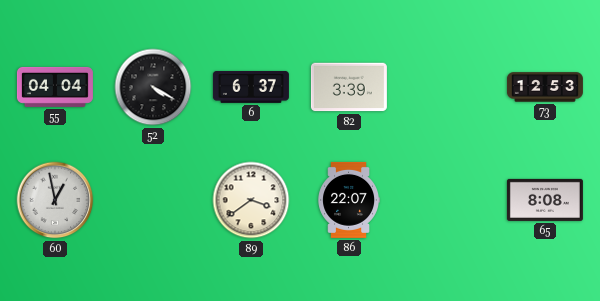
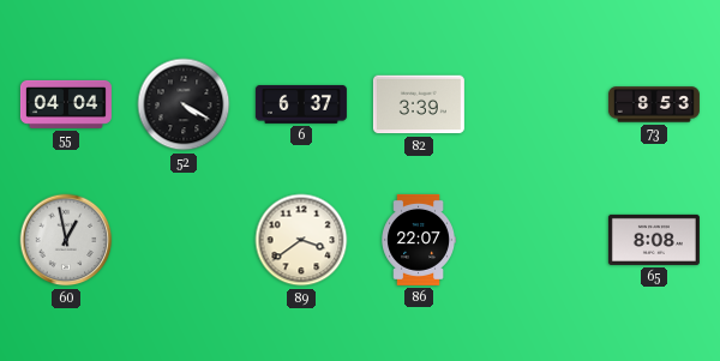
73: 12:53 -> 8:53 (654, 104)
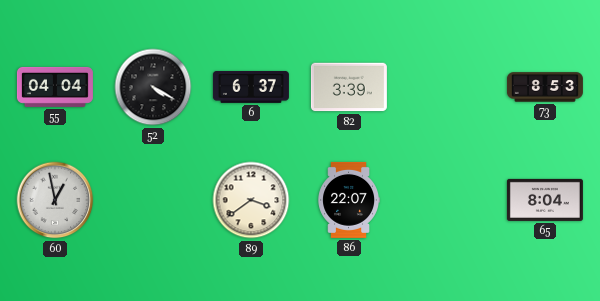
65: 8:08 -> 8:04 (545, 200)
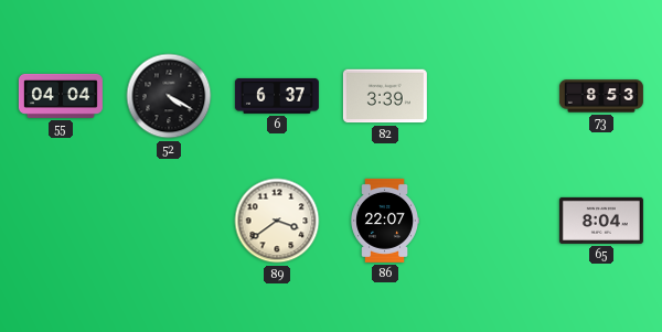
60: 12:58 -> none (55, 200)
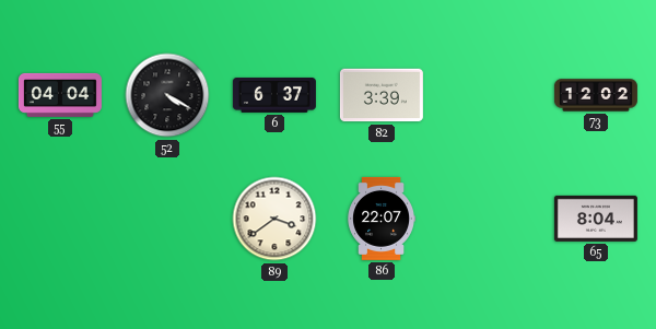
73: 8:53 -> 12:02 (596, 95)
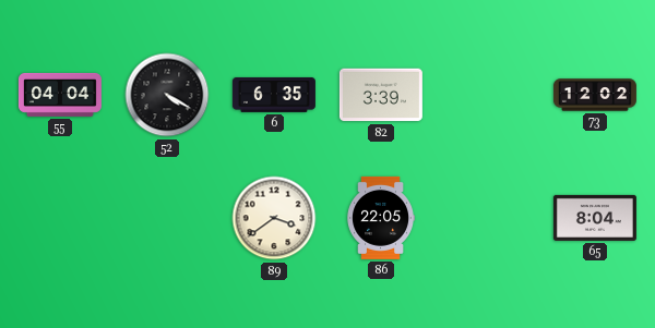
6: 6:37 -> 6:35 (274, 95)
86: 22:07 -> 22:05 (380, 218)
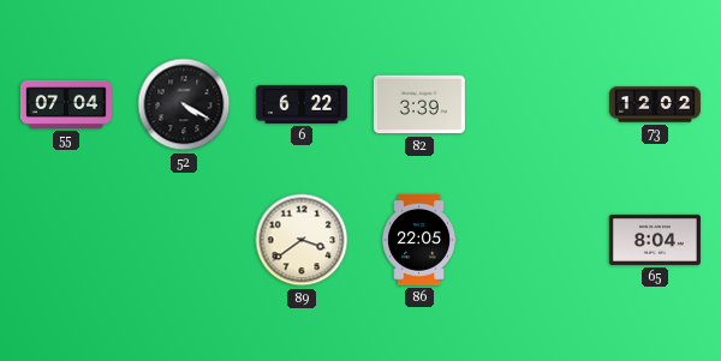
55: 04:04 -> 07:04 (66, 104)
6: 6:35 -> 6:22 (302, 104)
